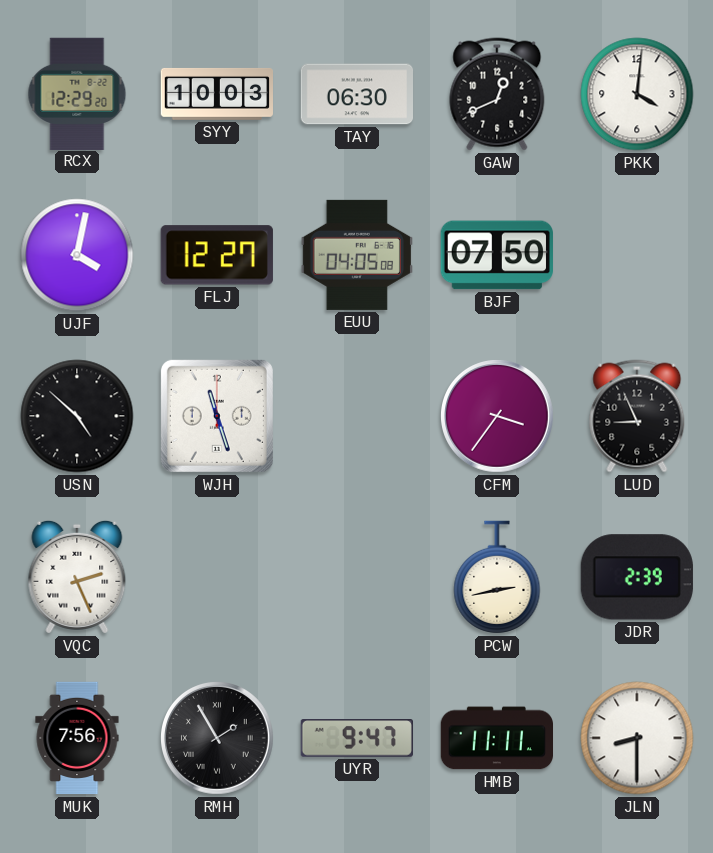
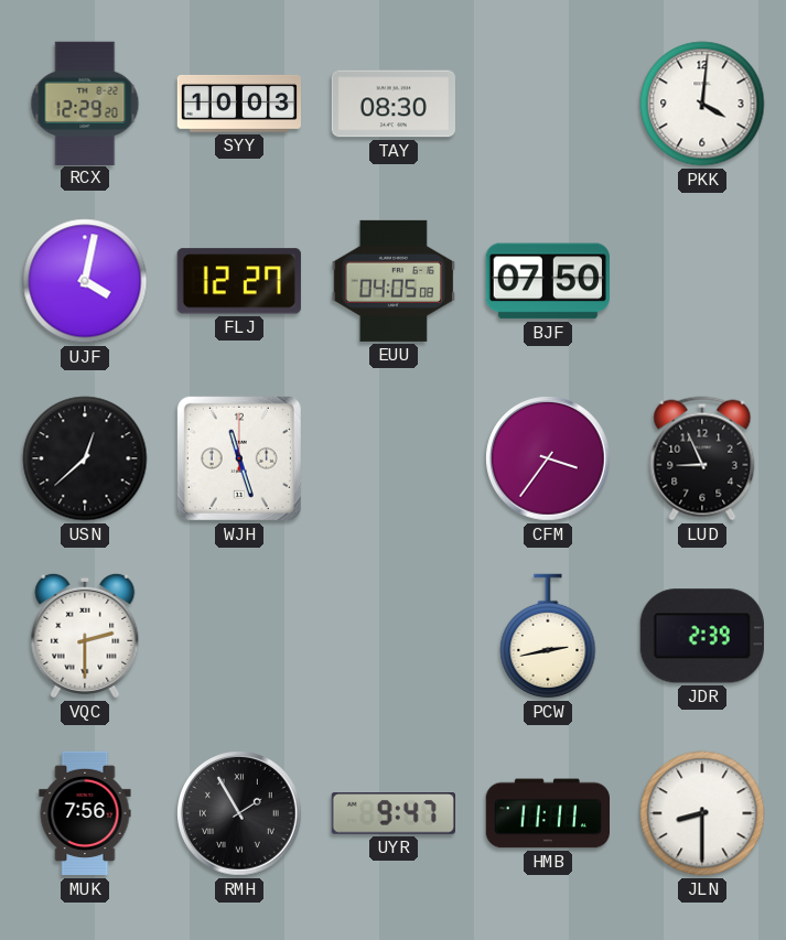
TAY: 06:30 -> 08:30 (392, 104)
GAW: 12:41 -> none (497, 94)
USN: 4:52 -> 12:38 (85, 458)
VQC: 2:26 -> 2:30 (85, 636)
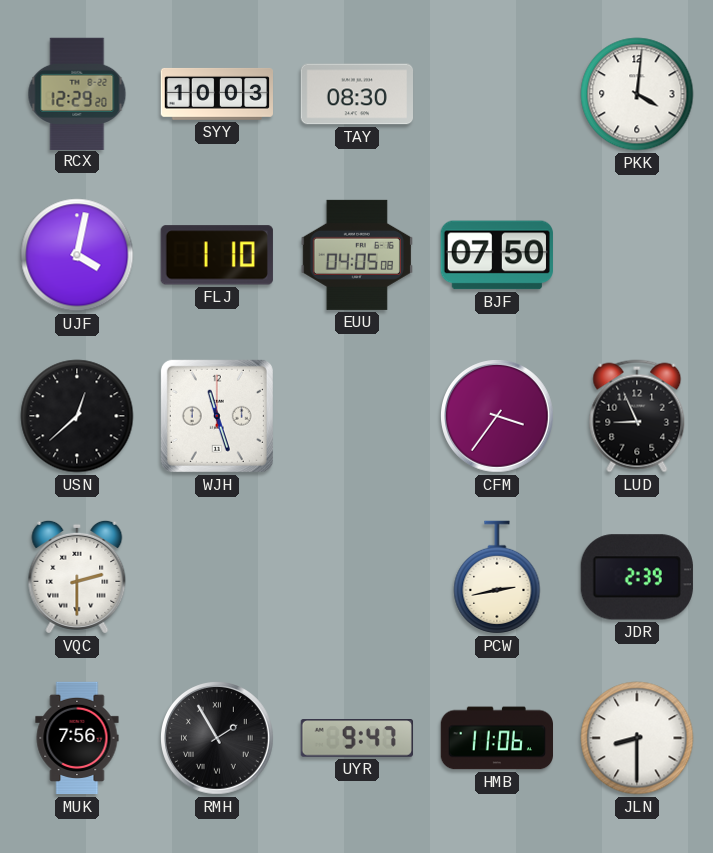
FLJ: 12:27 -> 1:10 (217, 255)
HMB: 11:11 -> 11:06 (496, 738)
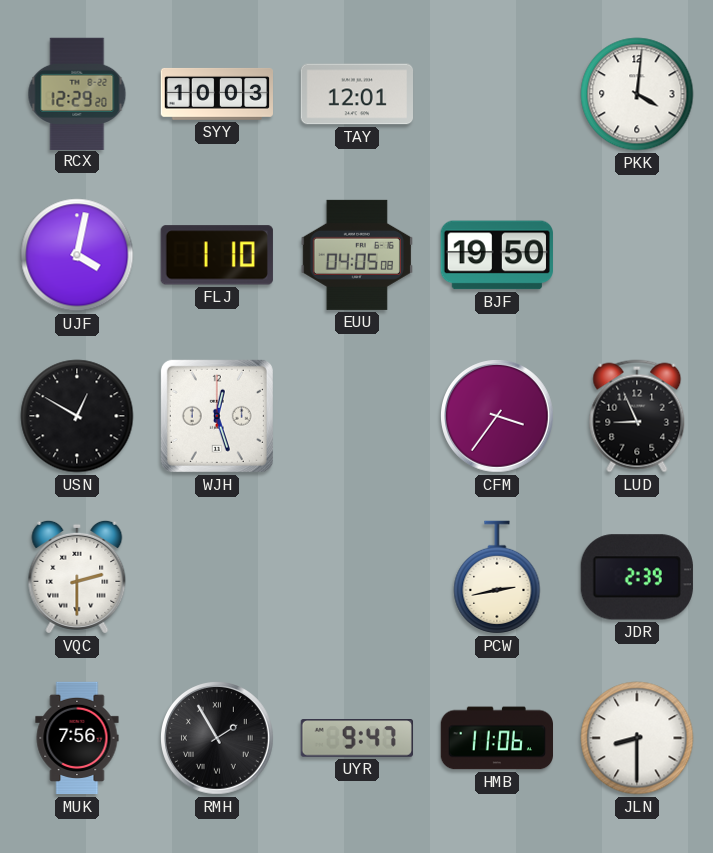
TAY: 08:30 -> 12:01 (356, 94)
BJF: 07:50 -> 19:50 (497, 255)
USN: 12:38 -> 12:50 (77, 416)
WJH: 11:27 -> 12:27 (217, 416)
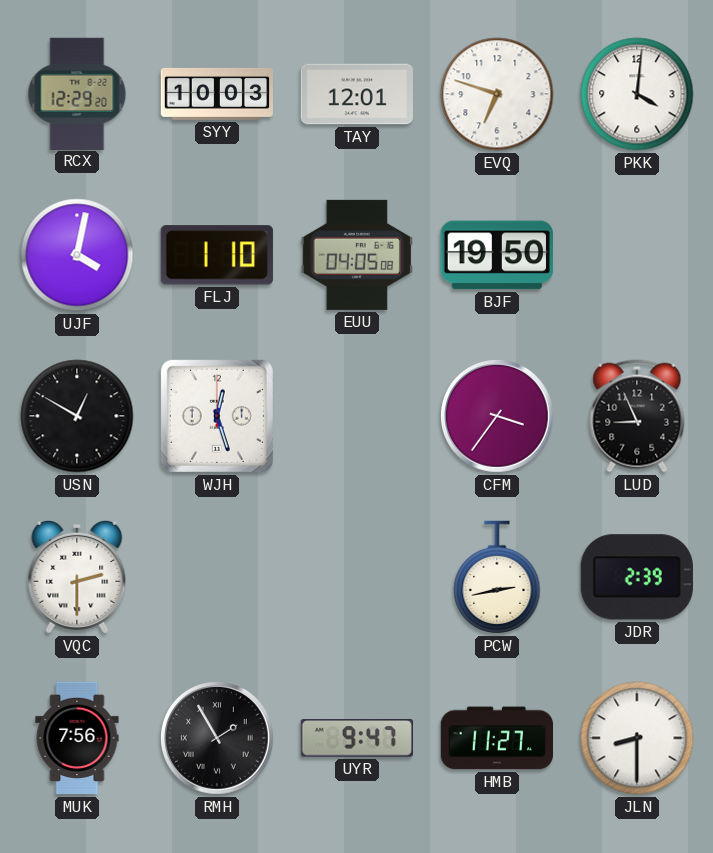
EVQ: none -> 6:48 (497, 94)
HMB: 11:06 -> 11:27 (496, 738)
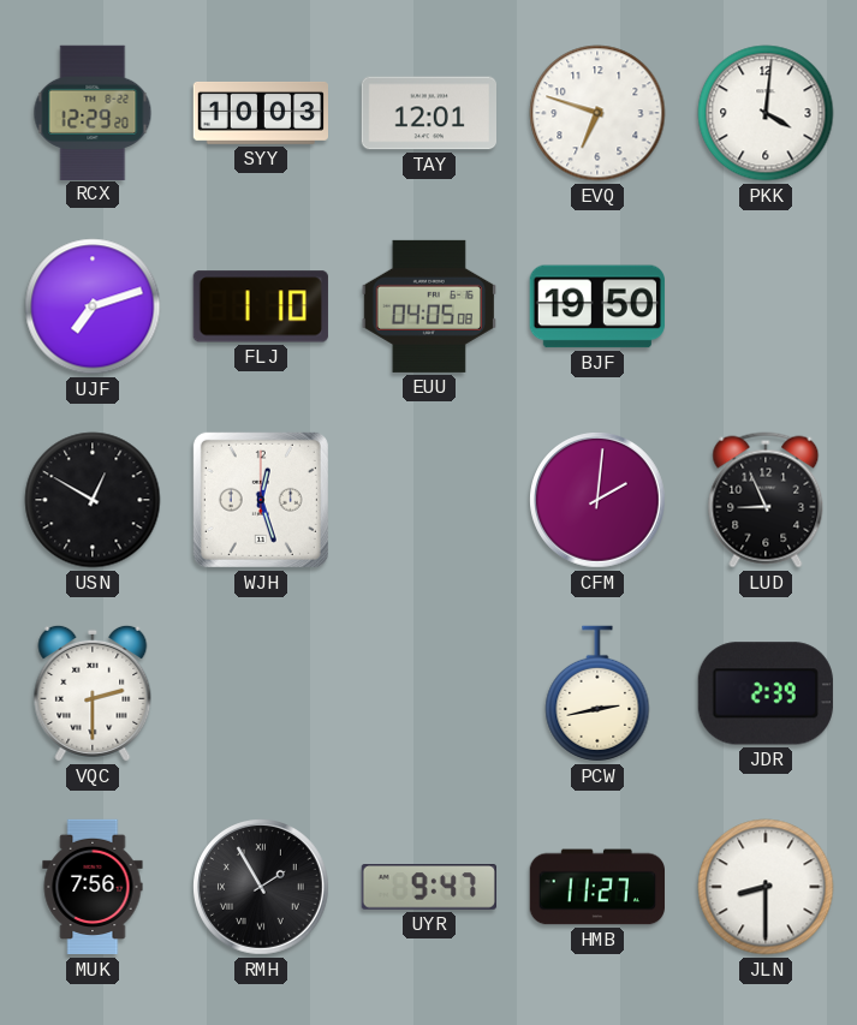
UJF: 4:02 -> 7:12 (93, 306)
CFM: 3:36 -> 2:01 (599, 501)
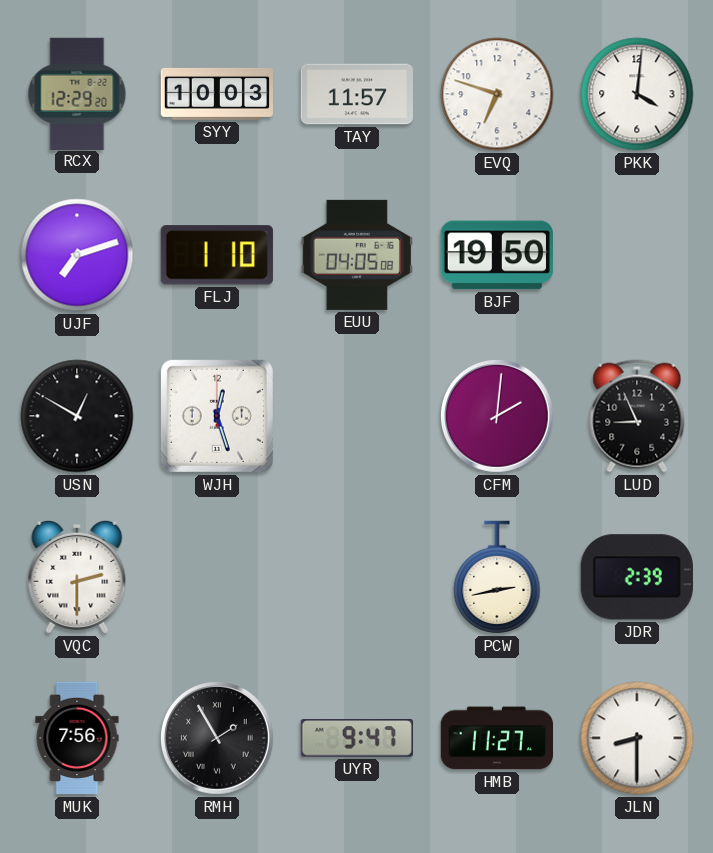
TAY: 12:01 -> 11:57 (356, 94)
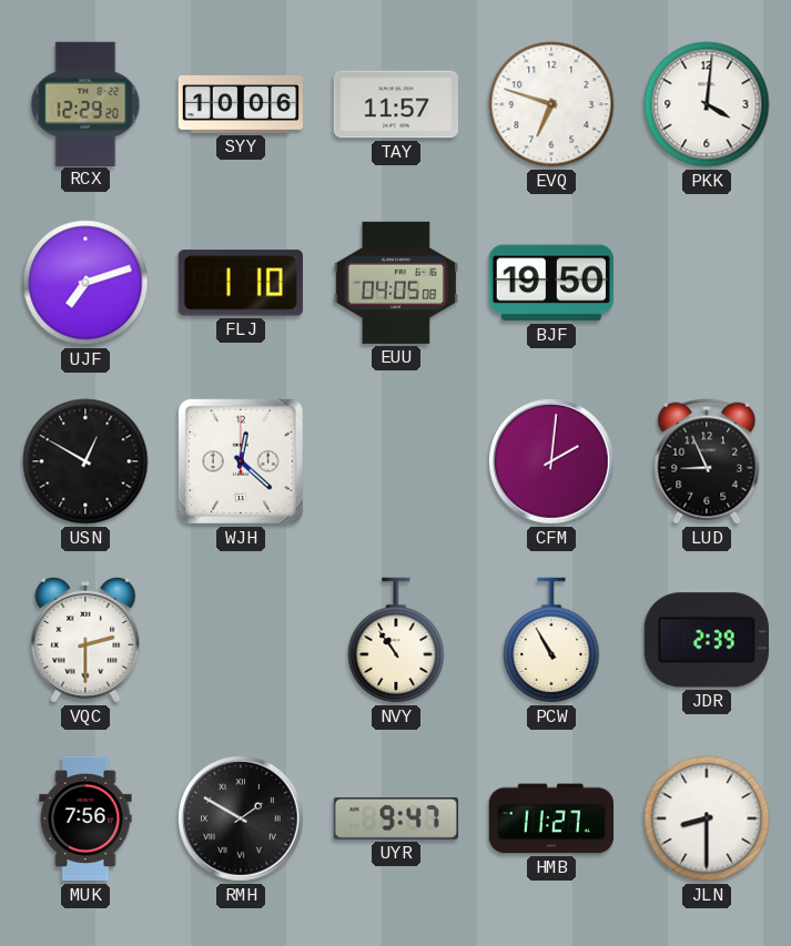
SYY: 10:03 -> 10:06 (240, 104)
WJH: 12:27 -> 12:22 (241, 461)
NVY: none -> 10:54 (396, 640)
PCW: 2:43 -> 10:55 (551, 640)
RMH: 1:55 -> 1:50 (242, 820)
